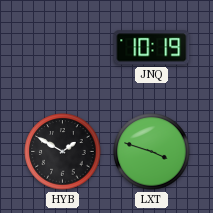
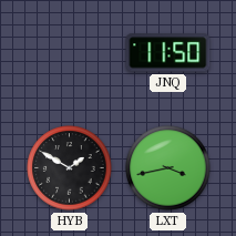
JNQ: 10:19 -> 11:50 (168, 53)
LXT: 3:48 -> 3:43 (168, 168)
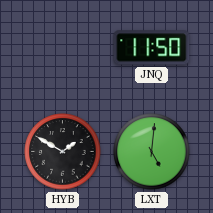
LXT: 3:43 -> 5:01 (152, 152)
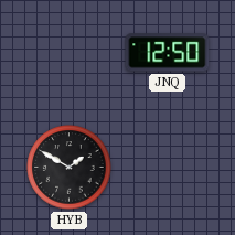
JNQ: 11:50 -> 12:50 (168, 53)
LXT: 5:01 -> none (152, 152)
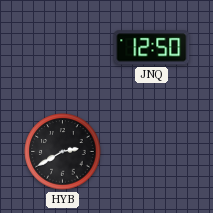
HYB: 1:50 -> 2:40 (63, 152)
